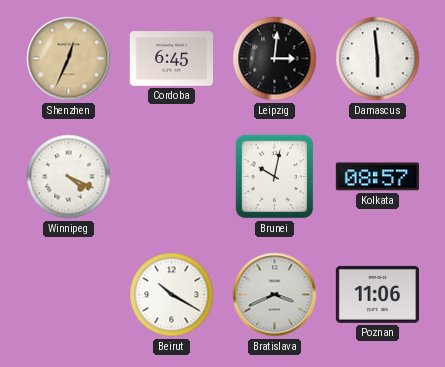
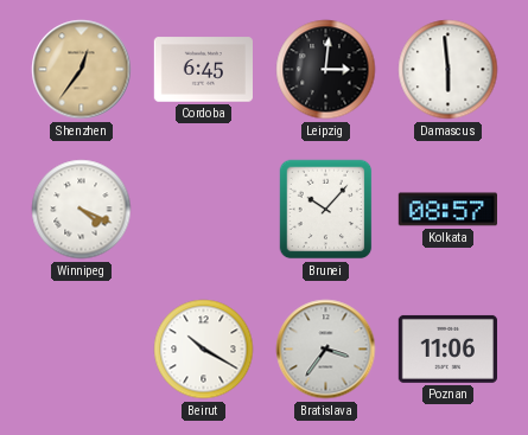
Shenzhen: 12:34 -> 12:36 (82, 70)
Brunei: 10:02 -> 10:07 (326, 210)
Bratislava: 3:41 -> 3:36 (326, 350)
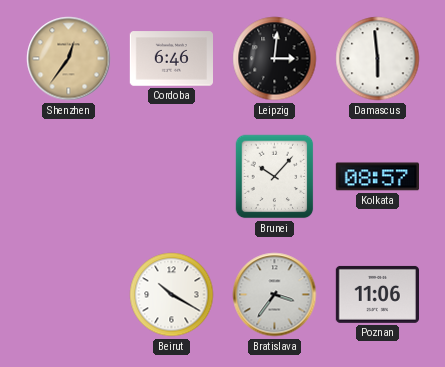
Cordoba: 6:45 -> 6:46 (171, 59)
Winnipeg: 4:19 -> none (82, 210)
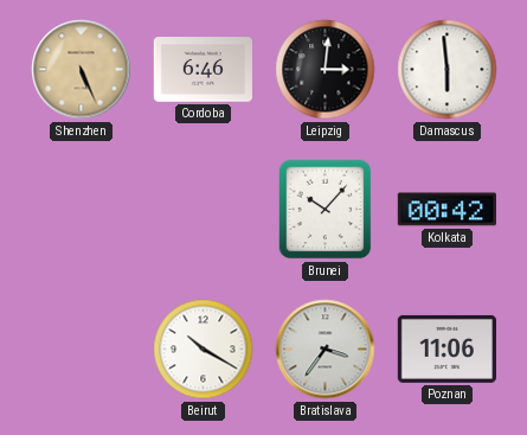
Shenzhen: 12:36 -> 5:26 (82, 70)
Kolkata: 08:57 -> 00:42 (446, 210)
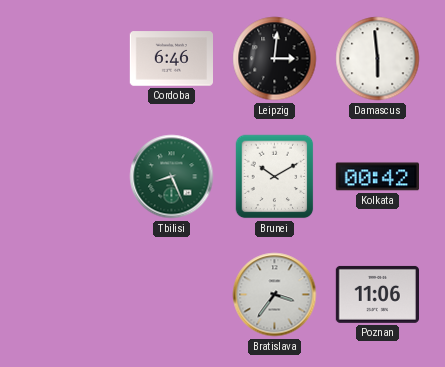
Shenzhen: 5:26 -> none (82, 70)
Tbilisi: none -> 8:26 (172, 177)
Brunei: 10:07 -> 10:10 (275, 177)
Beirut: 10:20 -> none (204, 350)
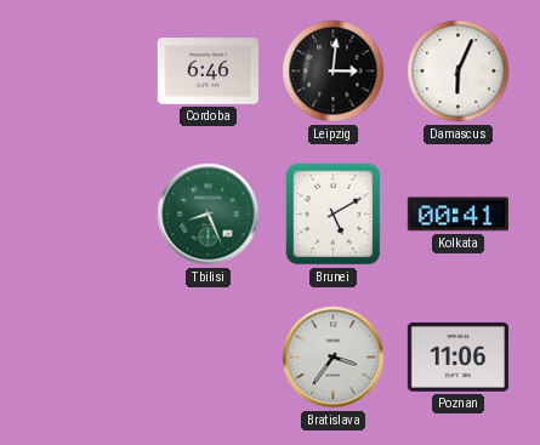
Damascus: 5:59 -> 6:04 (459, 72)
Brunei: 10:10 -> 5:10 (334, 215)
Kolkata: 00:42 -> 00:41 (457, 215)
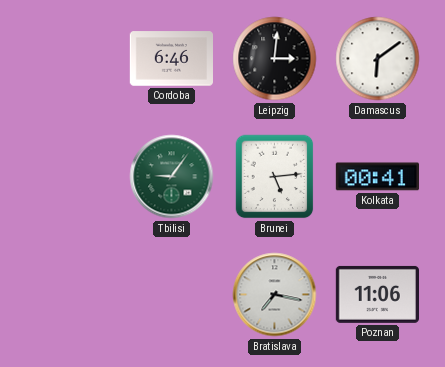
Damascus: 6:04 -> 6:09 (378, 59)
Tbilisi: 8:26 -> 9:06 (172, 177)
Brunei: 5:10 -> 5:14 (275, 177)
Bratislava: 3:36 -> 7:17 (275, 295)
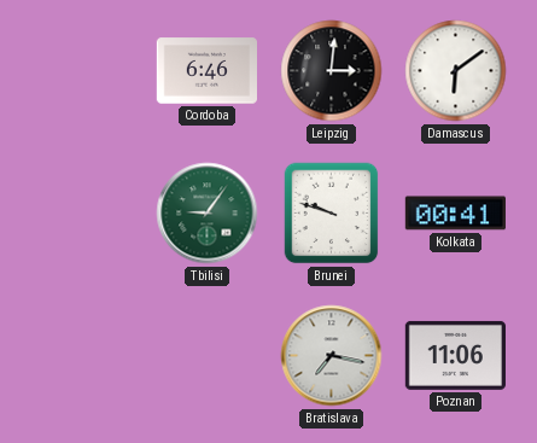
Brunei: 5:14 -> 9:48 (332, 214)
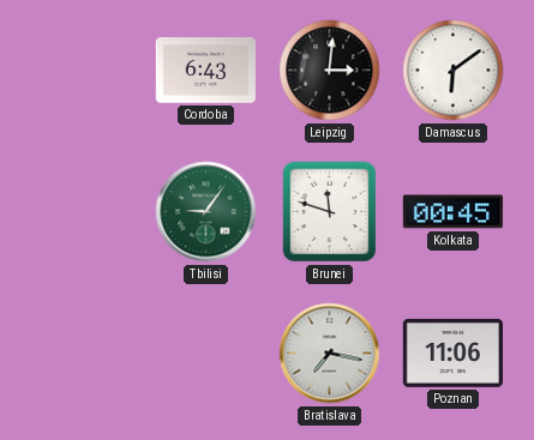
Cordoba: 6:46 -> 6:43 (205, 71)
Brunei: 9:48 -> 11:48 (330, 212)
Kolkata: 00:41 -> 00:45 (452, 212)
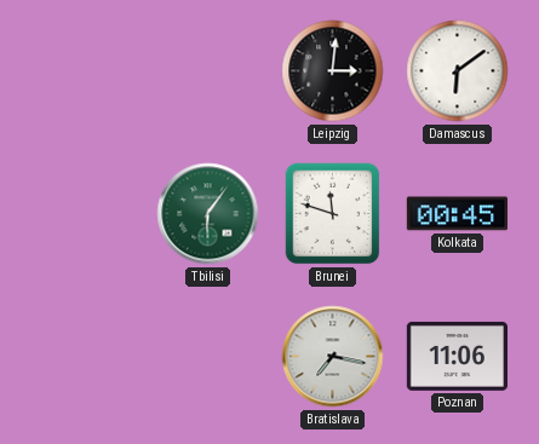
Cordoba: 6:43 -> none (205, 71)
Tbilisi: 9:06 -> 6:06 (208, 214)
